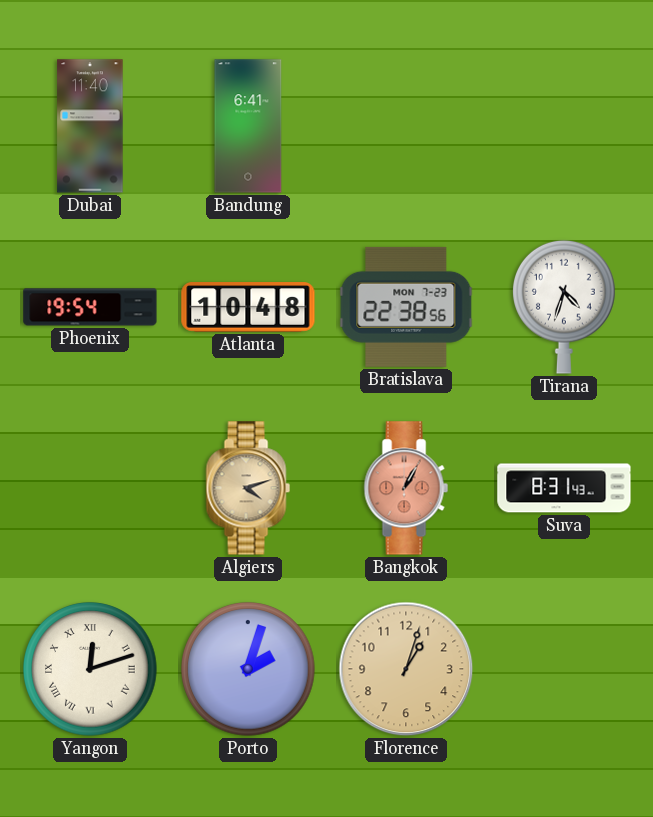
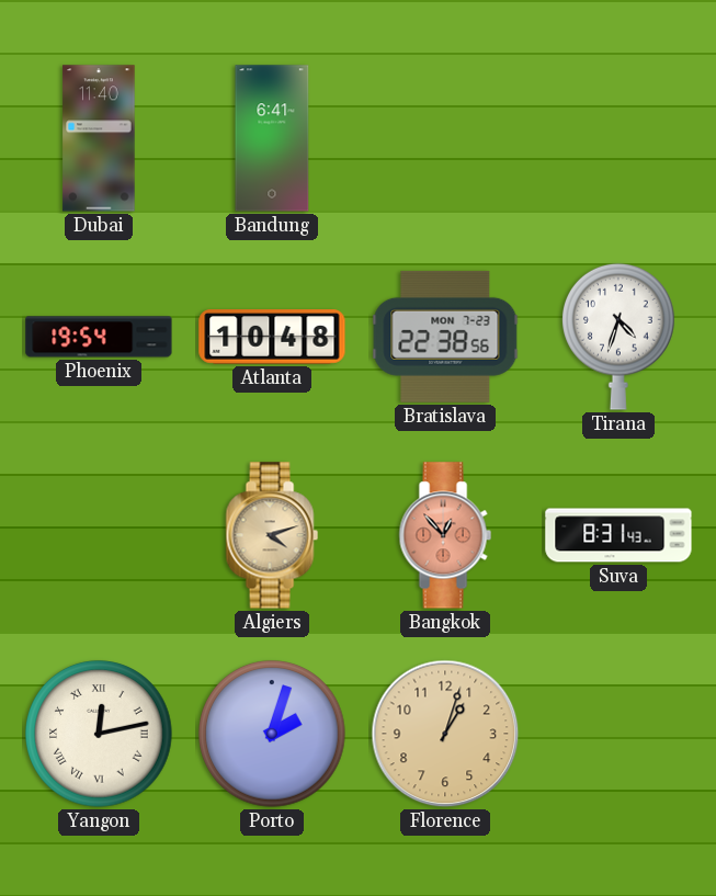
Bangkok: 1:05 -> 12:53 (445, 535)
Yangon: 12:12 -> 12:13 (99, 734)
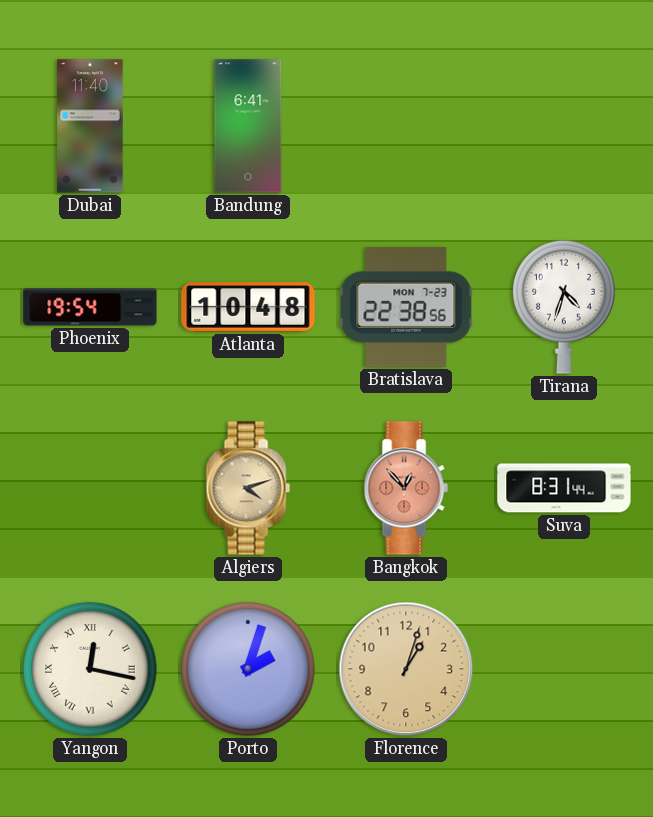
Suva: 8:31:43 -> 8:31:44 (564, 488)
Yangon: 12:13 -> 12:17 (90, 669)
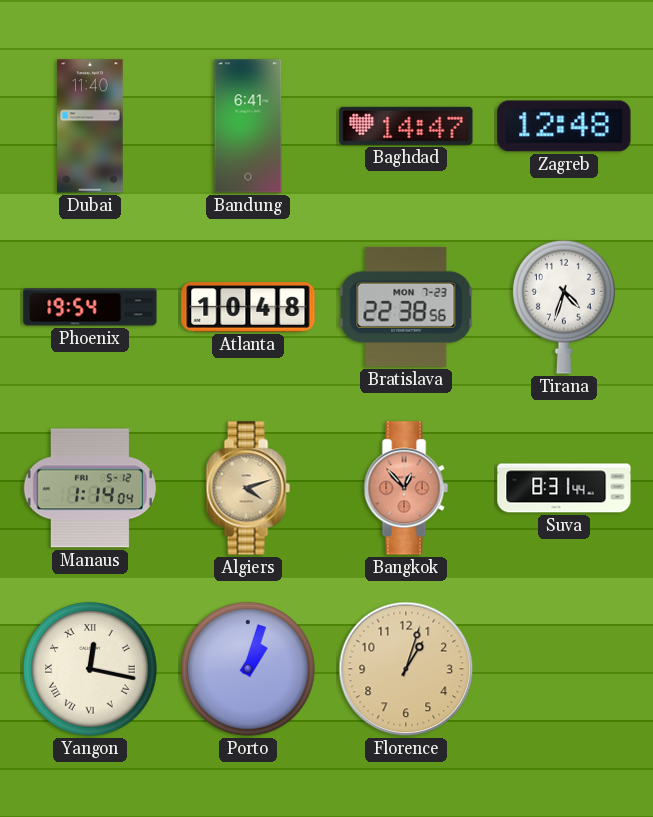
Baghdad: none -> 14:47 (406, 126)
Zagreb: none -> 12:48 (564, 126)
Manaus: none -> 1:14 (90, 488)
Porto: 2:03 -> 1:03 (248, 669)
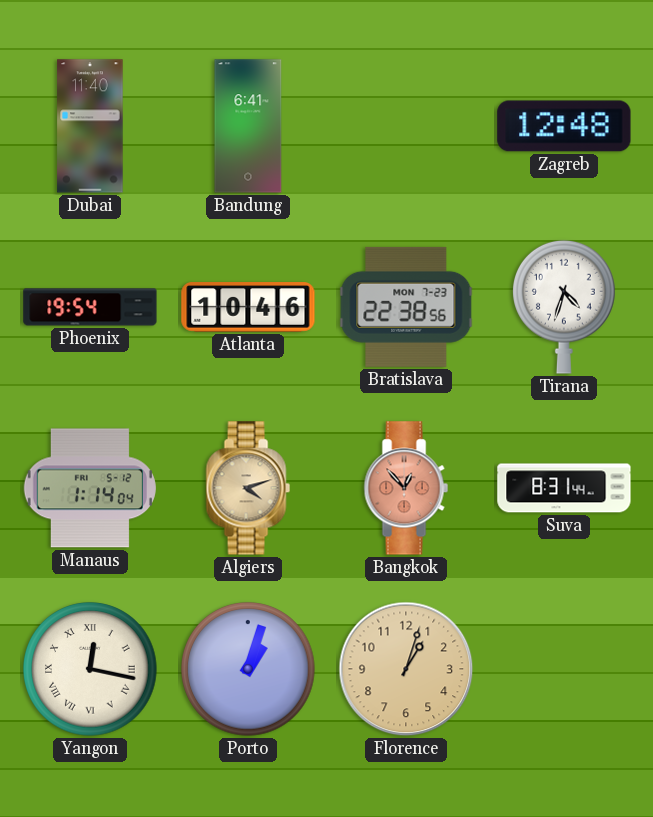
Baghdad: 14:47 -> none (406, 126)
Atlanta: 10:48 -> 10:46 (248, 307)
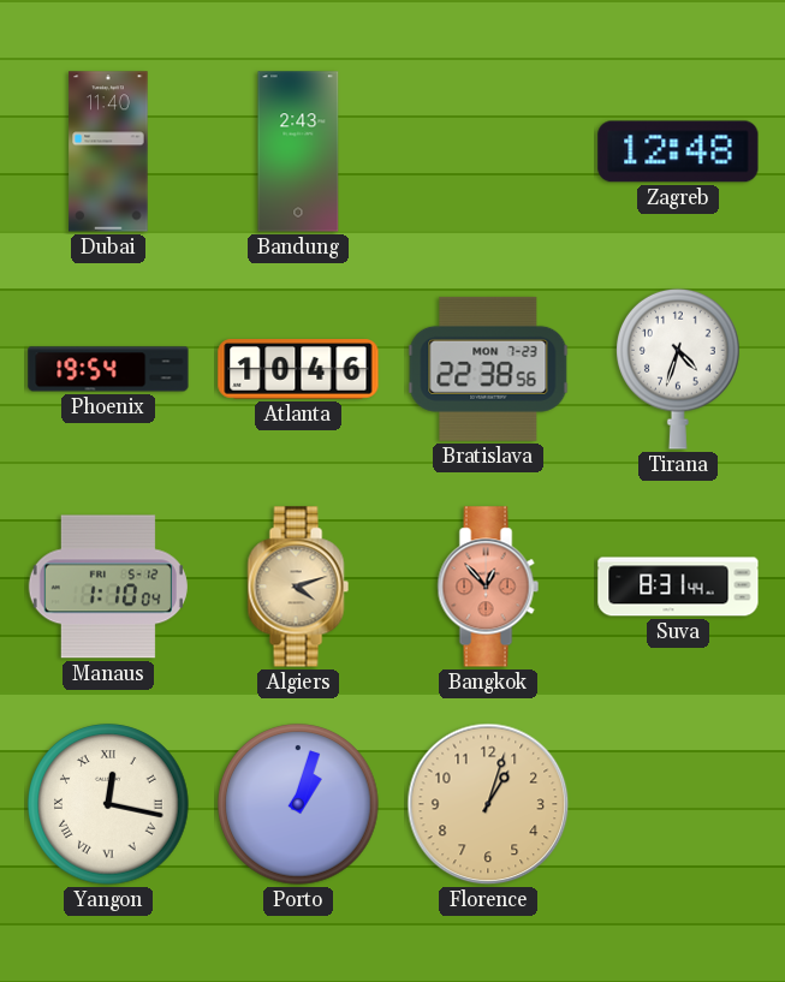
Bandung: 6:41 -> 2:43 (298, 151)
Manaus: 1:14 -> 1:10 (108, 587)
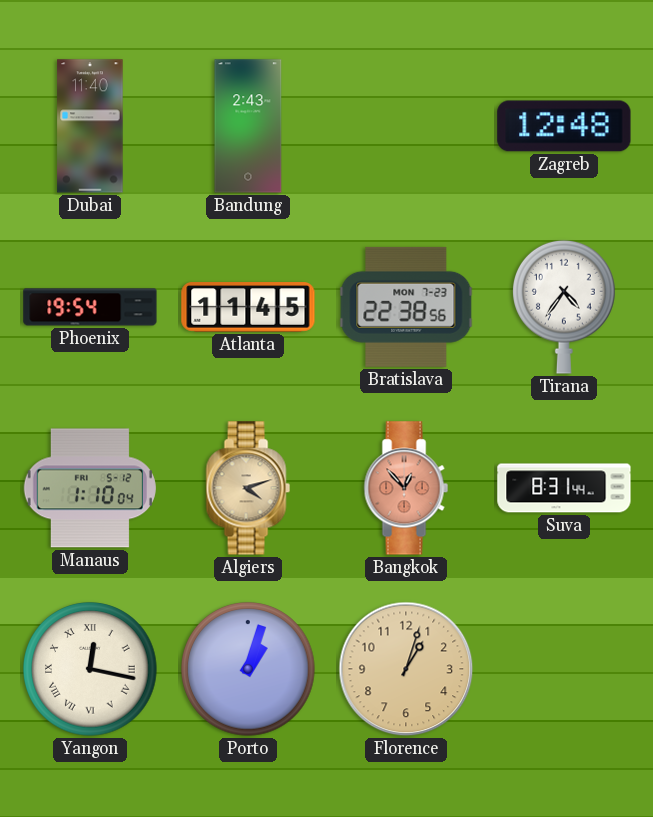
Atlanta: 10:46 -> 11:45 (248, 307)
Tirana: 4:33 -> 4:36 (565, 307)
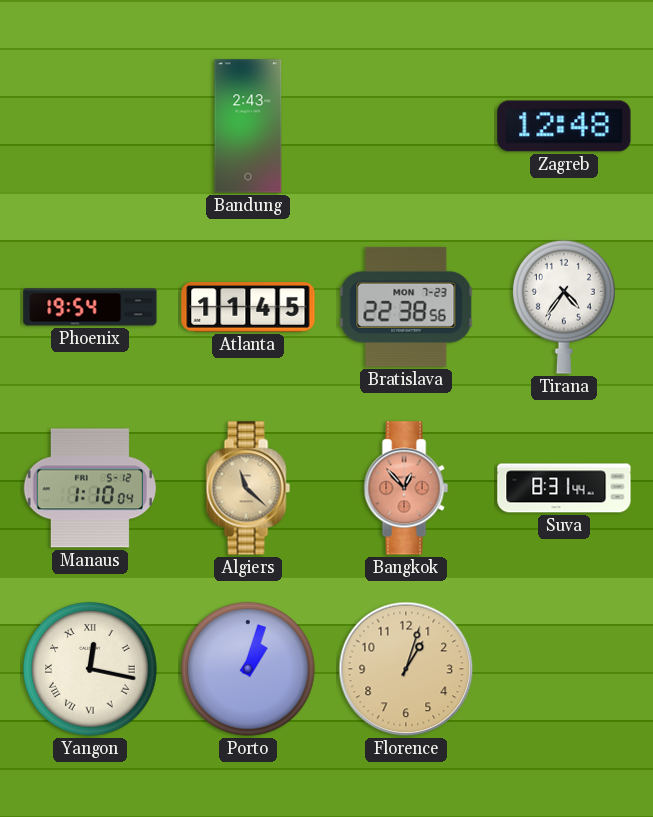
Dubai: 11:40 -> none (90, 126)
Algiers: 4:12 -> 11:22 (248, 488)
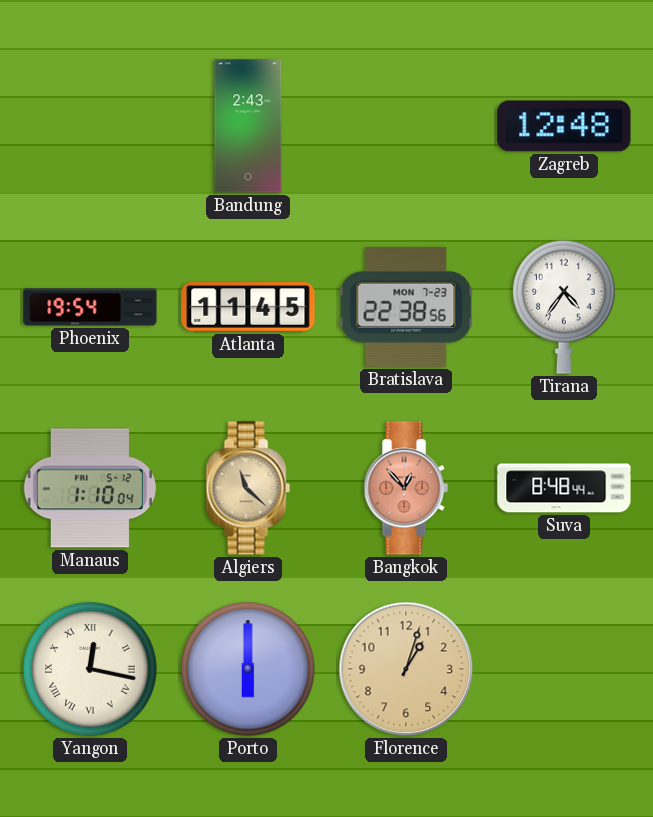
Suva: 8:31 -> 8:48 (564, 488)
Porto: 1:03 -> 6:00 (248, 669)
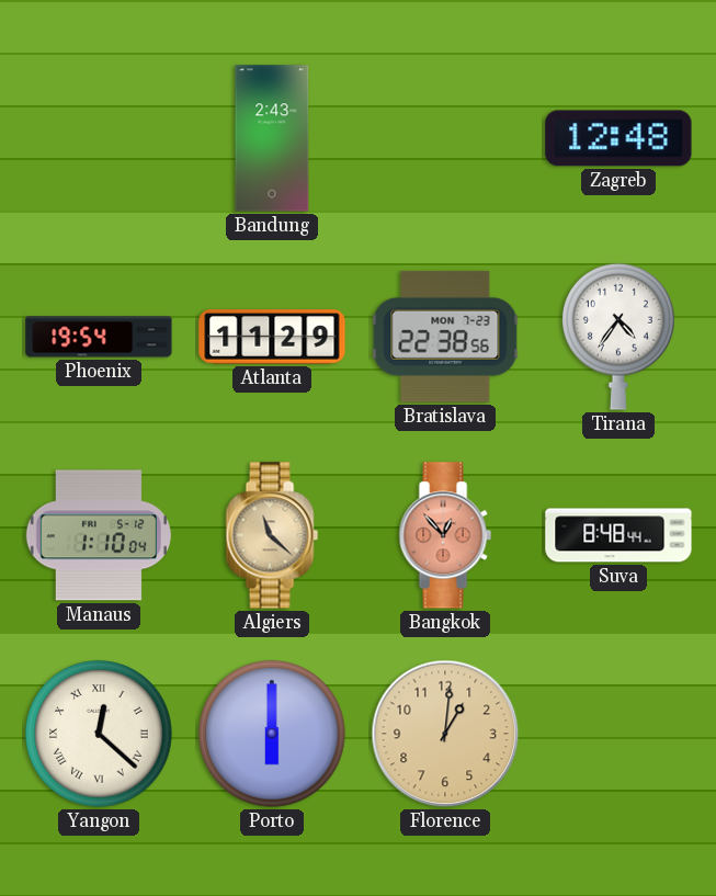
Atlanta: 11:45 -> 11:29 (272, 337)
Yangon: 12:17 -> 12:22 (99, 734)
Florence: 1:03 -> 1:01 (445, 734)
